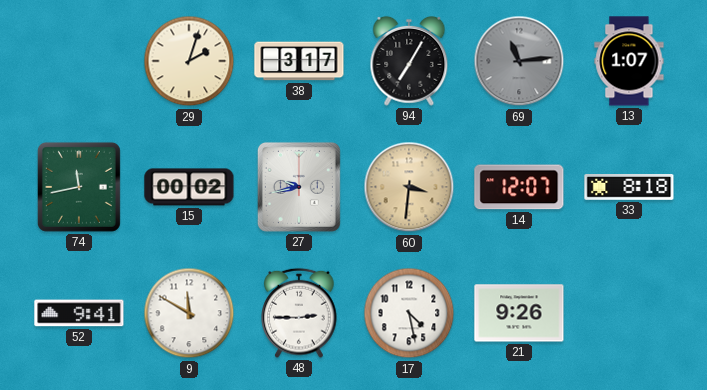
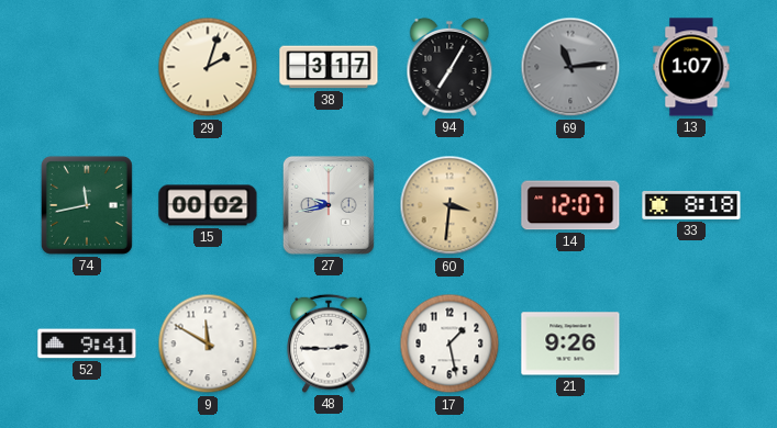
17: 4:28 -> 1:28 (449, 343)
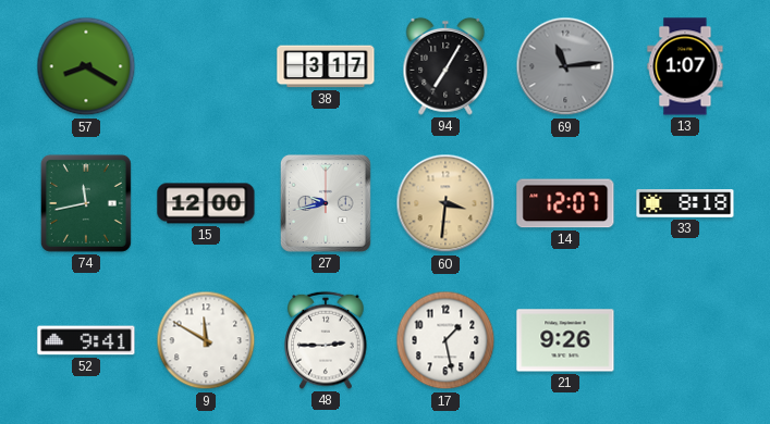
57: none -> 8:20 (86, 66)
29: 2:03 -> none (208, 67)
15: 00:02 -> 12:00 (206, 203)
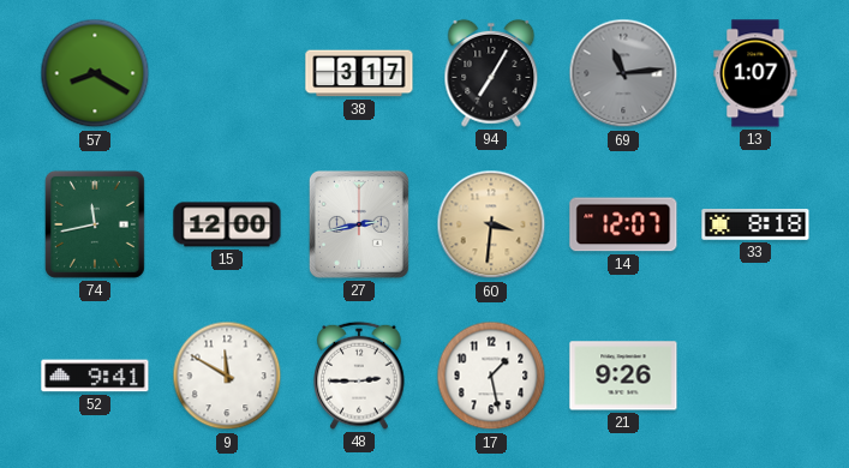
27: 9:43 -> 2:43 (359, 224)
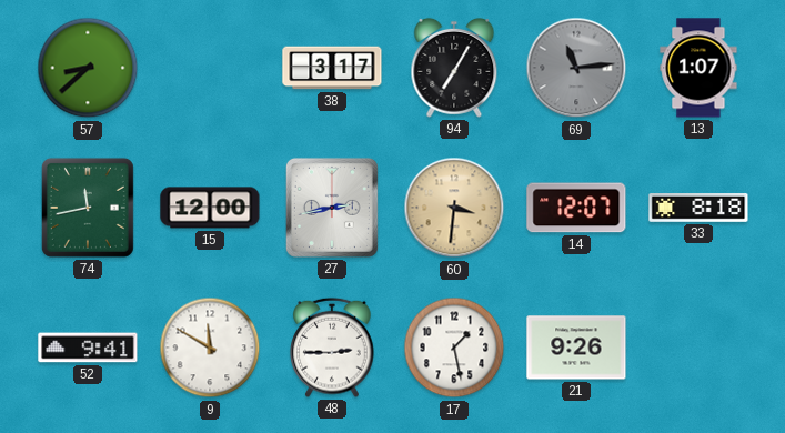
57: 8:20 -> 8:38 (88, 68)
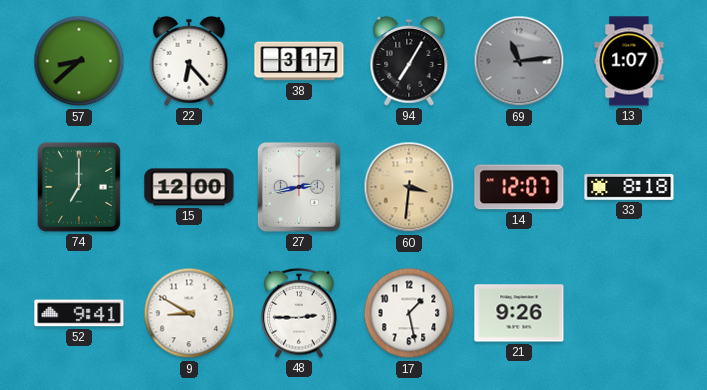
22: none -> 6:23 (189, 61)
74: 11:43 -> 7:00 (79, 187)
9: 11:50 -> 8:50 (189, 313)
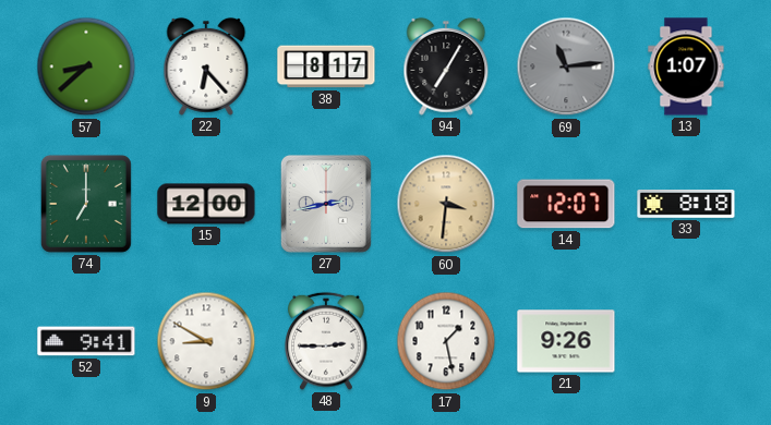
38: 3:17 -> 8:17 (326, 66)
